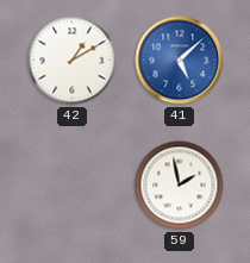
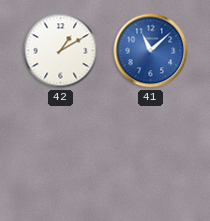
41: 5:08 -> 11:08 (151, 51)
59: 1:58 -> none (180, 186)
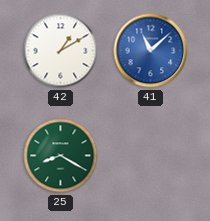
25: none -> 8:20 (61, 156)
